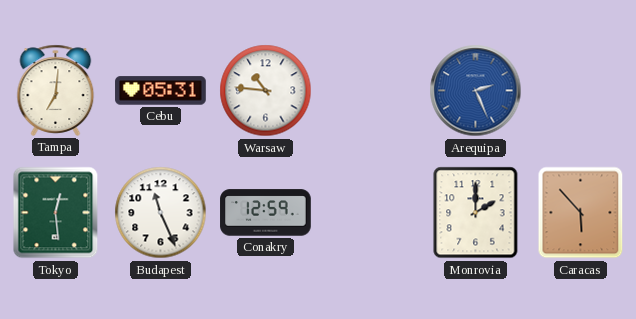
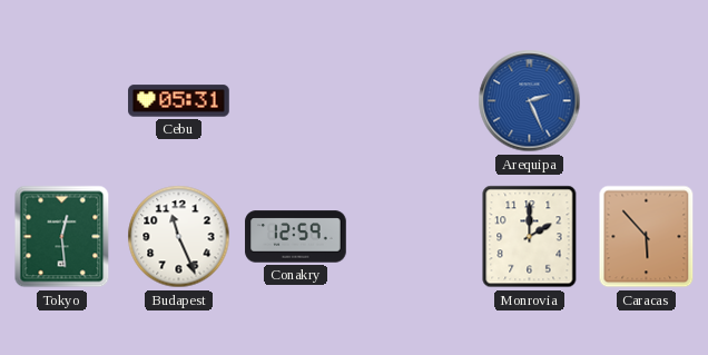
Tampa: 7:01 -> none (56, 90)
Warsaw: 10:46 -> none (266, 91)
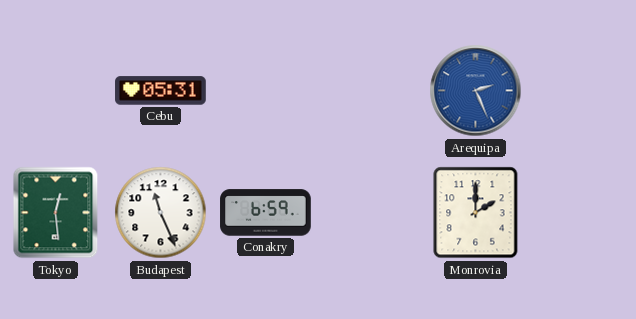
Conakry: 12:59 -> 6:59 (266, 213)
Caracas: 5:53 -> none (647, 237)
